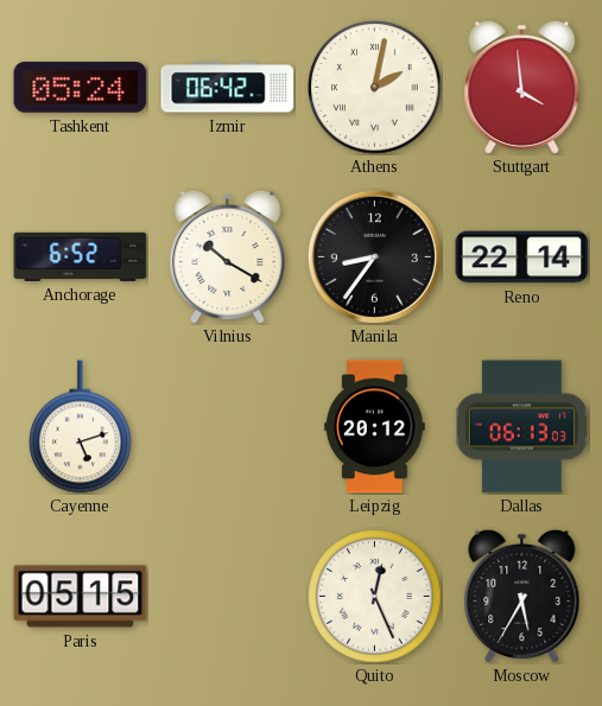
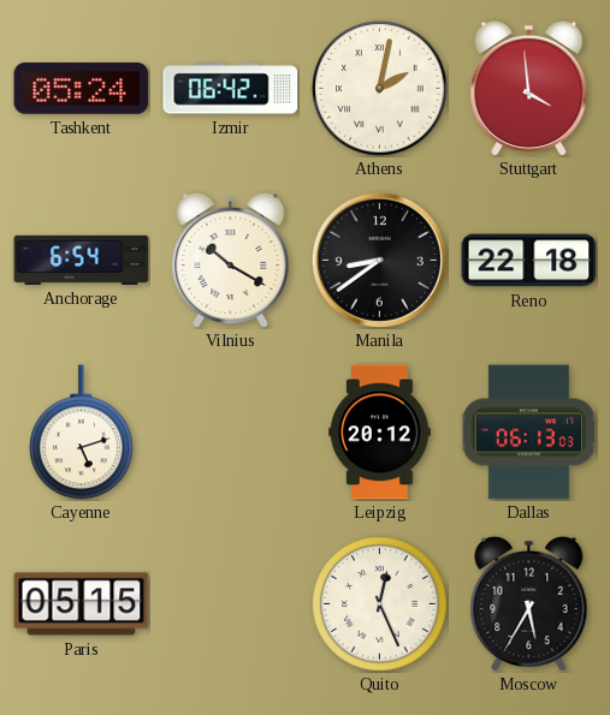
Anchorage: 6:52 -> 6:54 (82, 260)
Manila: 8:36 -> 8:39 (379, 260)
Reno: 22:14 -> 22:18 (529, 261)
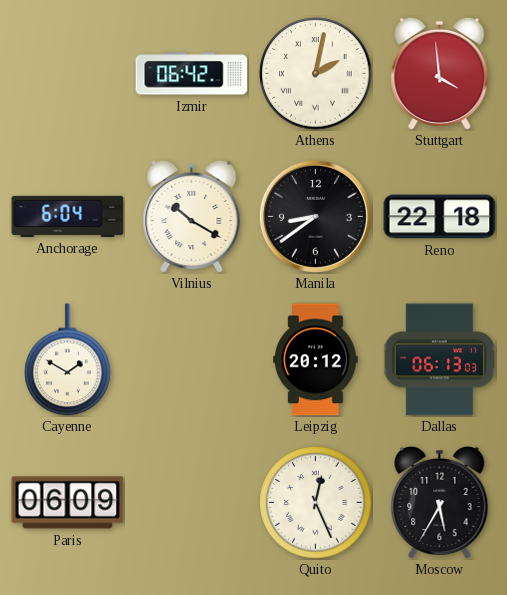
Tashkent: 05:24 -> none (82, 89)
Anchorage: 6:54 -> 6:04 (68, 216)
Cayenne: 5:12 -> 1:50 (68, 360)
Paris: 05:15 -> 06:09 (68, 503)
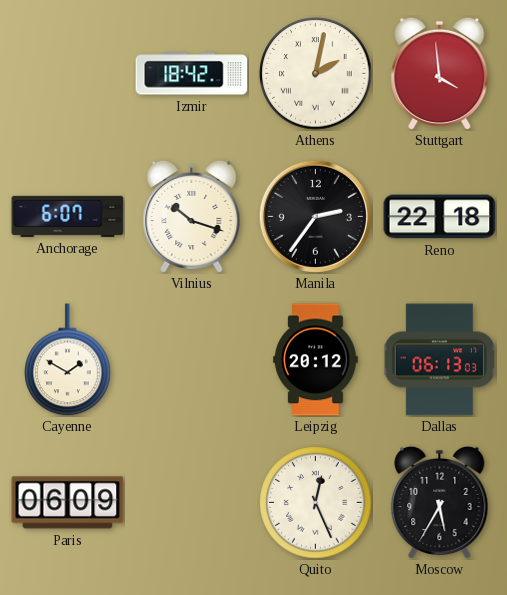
Izmir: 06:42 -> 18:42 (192, 74)
Anchorage: 6:04 -> 6:07 (68, 216)
Vilnius: 10:20 -> 10:18 (192, 216)
Manila: 8:39 -> 2:36 (315, 216)
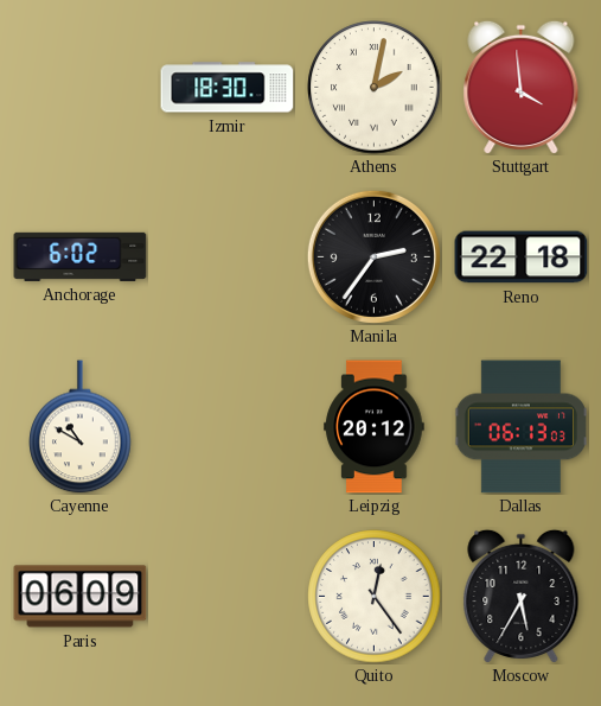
Izmir: 18:42 -> 18:30 (228, 88)
Anchorage: 6:07 -> 6:02 (81, 256)
Vilnius: 10:18 -> none (192, 216)
Cayenne: 1:50 -> 10:50 (81, 427)
Quito: 12:26 -> 12:24 (375, 597)
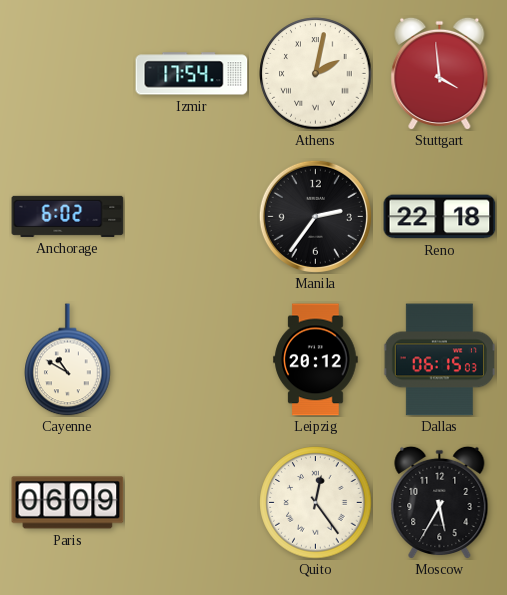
Izmir: 18:30 -> 17:54 (192, 74)
Dallas: 06:13 -> 06:15 (439, 360)
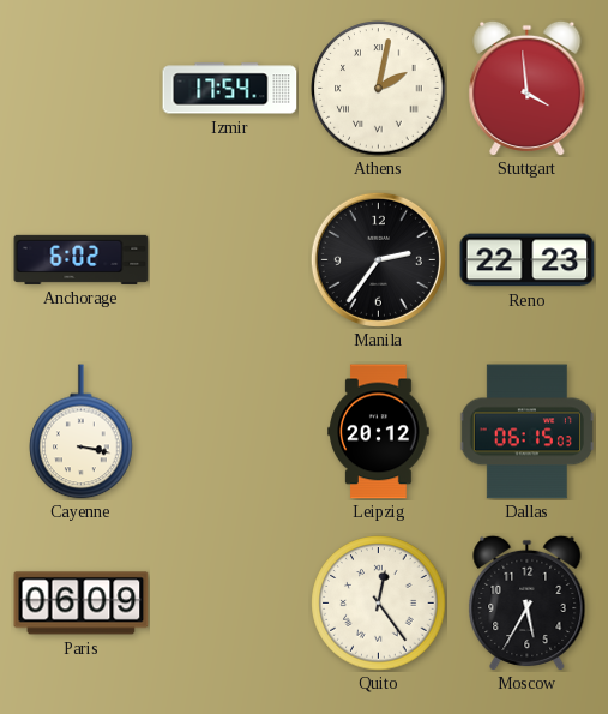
Reno: 22:18 -> 22:23 (528, 260)
Cayenne: 10:50 -> 3:17 (82, 432)
